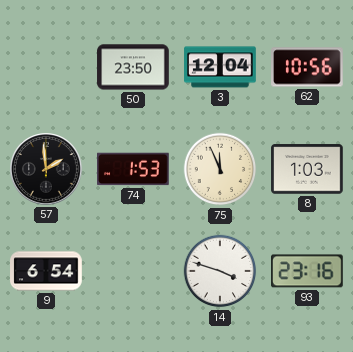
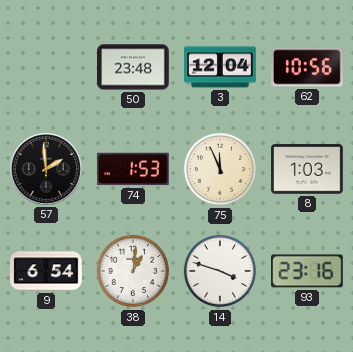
50: 23:50 -> 23:48 (133, 67)
38: none -> 1:01 (133, 271)
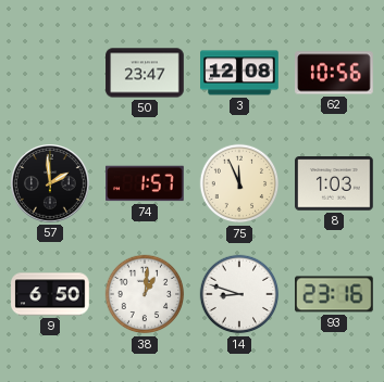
50: 23:48 -> 23:47 (145, 73)
3: 12:04 -> 12:08 (239, 73)
74: 1:53 -> 1:57 (145, 183)
9: 6:54 -> 6:50 (50, 294)
14: 3:48 -> 8:48 (239, 294)
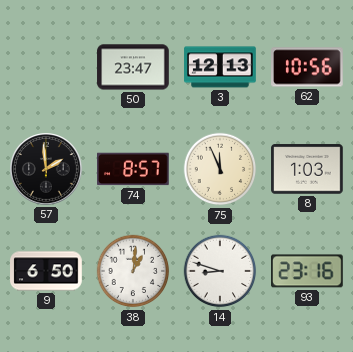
3: 12:08 -> 12:13 (220, 67)
74: 1:57 -> 8:57 (133, 169)
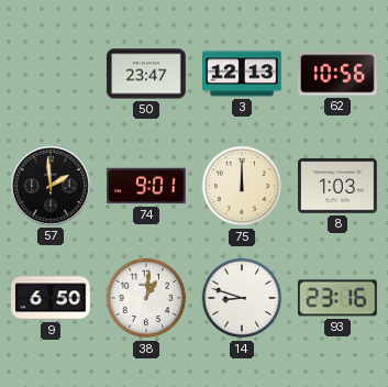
74: 8:57 -> 9:01 (146, 186)
75: 11:56 -> 12:00 (242, 186)
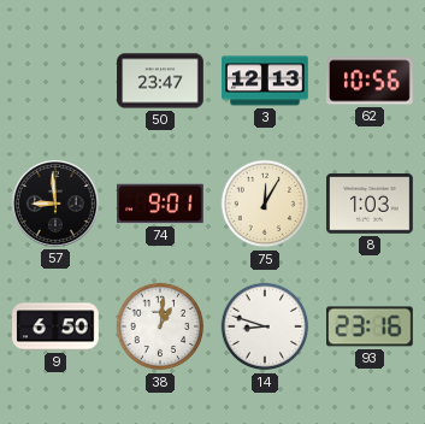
57: 1:59 -> 8:59 (57, 205)
75: 12:00 -> 12:05 (265, 204)
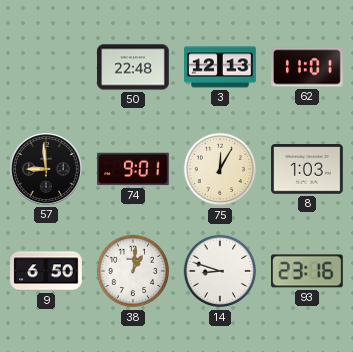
50: 23:47 -> 22:48 (133, 67)
62: 10:56 -> 11:01 (307, 67)
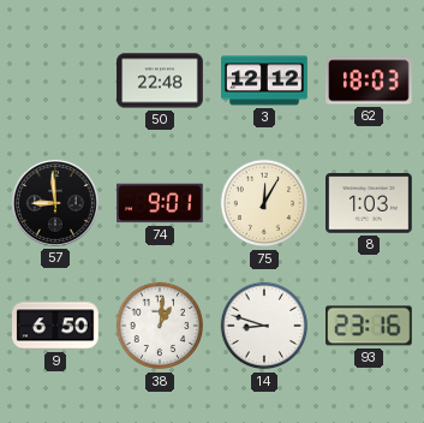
3: 12:13 -> 12:12 (264, 81)
62: 11:01 -> 18:03 (369, 81)
